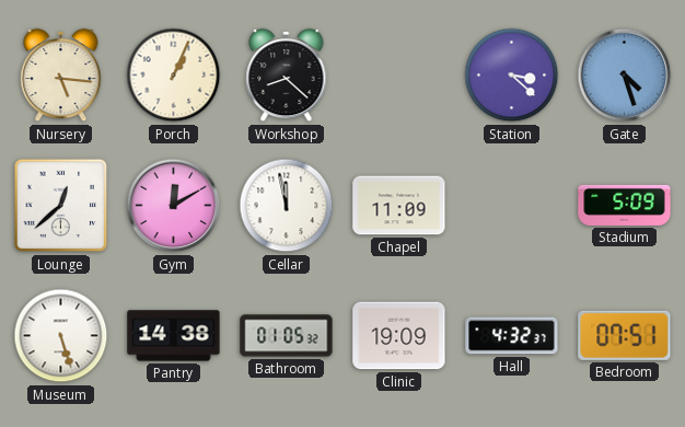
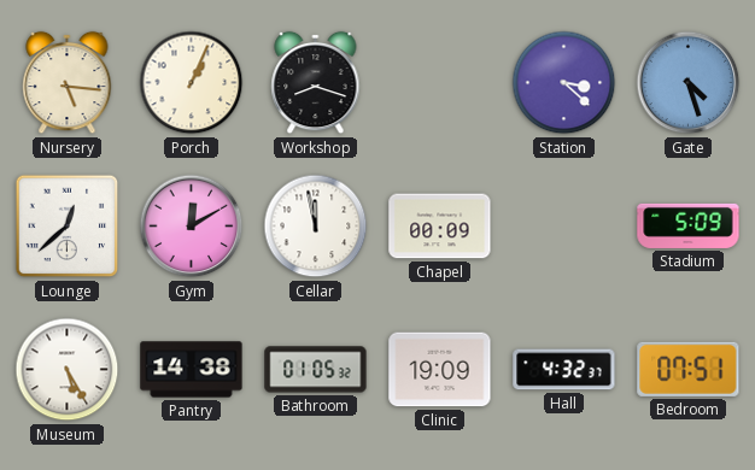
Workshop: 8:22 -> 8:18 (316, 83)
Chapel: 11:09 -> 00:09 (440, 227)
Museum: 5:27 -> 5:25 (68, 370)
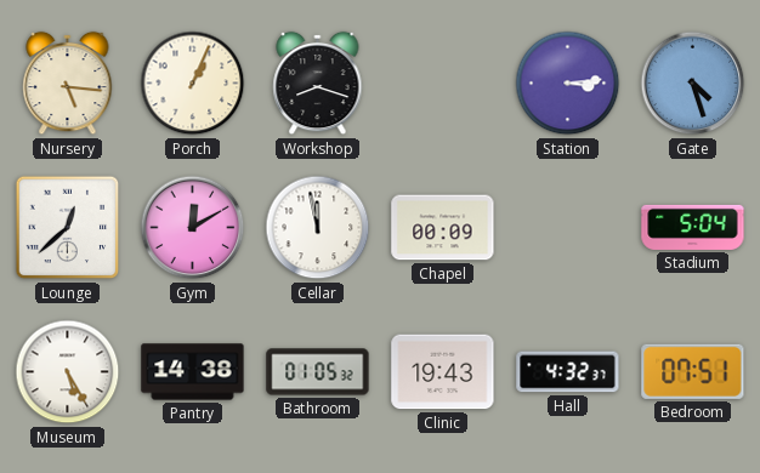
Station: 3:22 -> 3:14 (568, 84)
Stadium: 5:09 -> 5:04 (693, 227)
Clinic: 19:09 -> 19:43 (443, 372)
